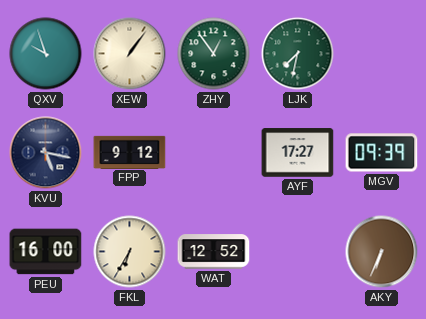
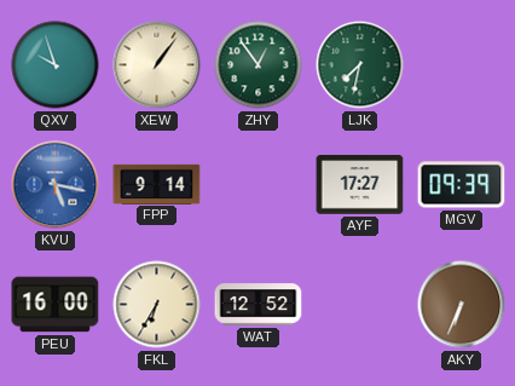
KVU dial: navy -> blue (56, 185)
FPP: 9:12 -> 9:14 (157, 184)
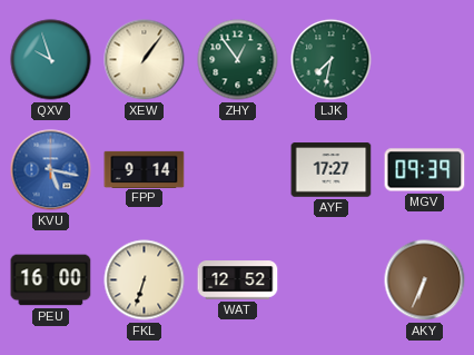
FKL: 6:35 -> 6:33 (145, 280)
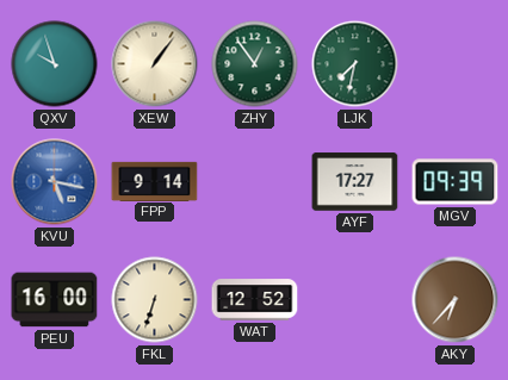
AKY: 6:34 -> 6:37 (456, 300)
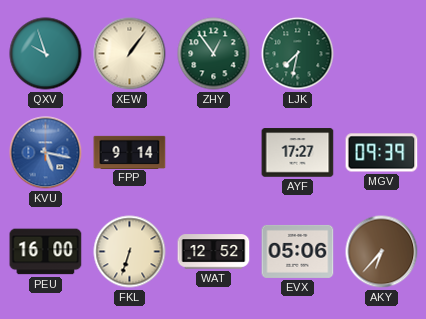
EVX: none -> 05:06 (298, 251)
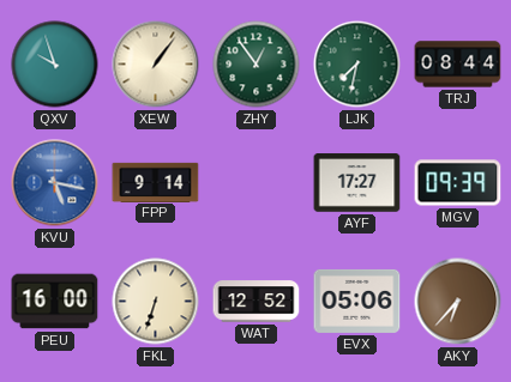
TRJ: none -> 08:44 (458, 65)
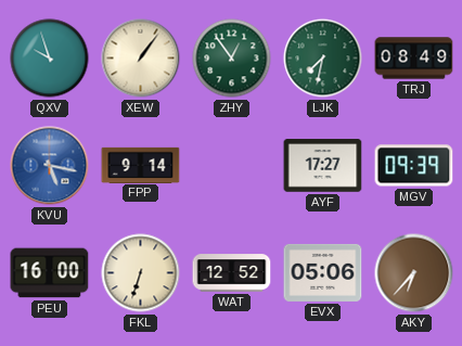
TRJ: 08:44 -> 08:49 (414, 59)
